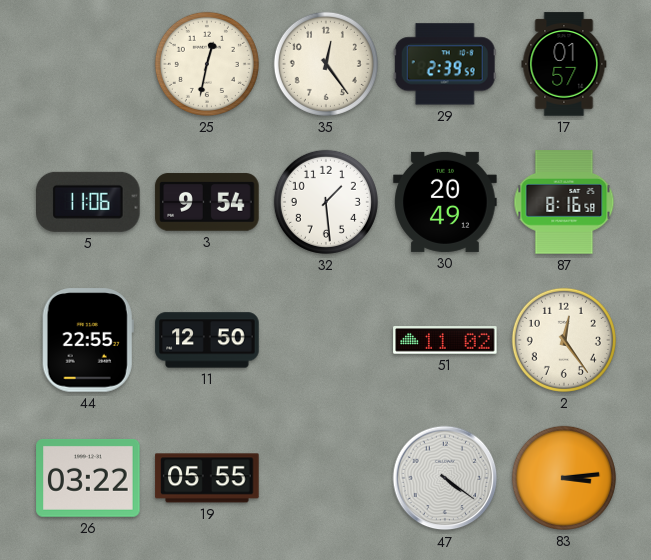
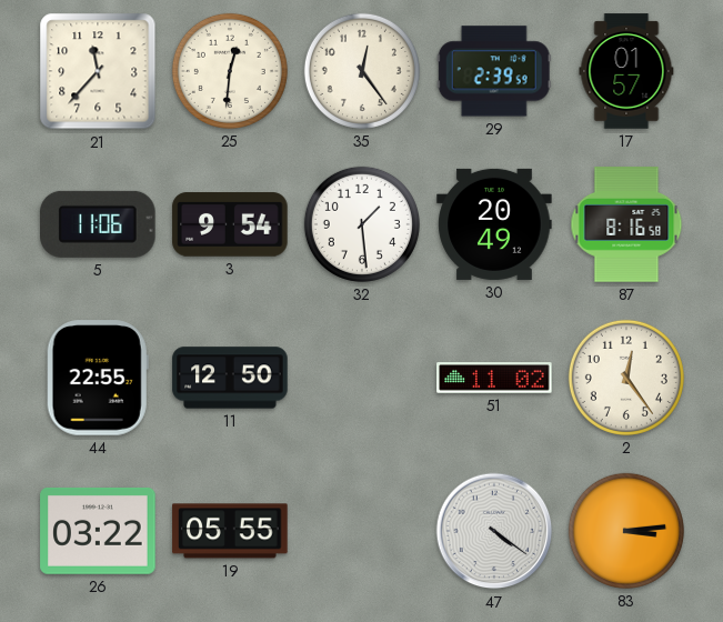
21: none -> 11:37 (98, 71)
25: 12:32 -> 12:31 (230, 71)
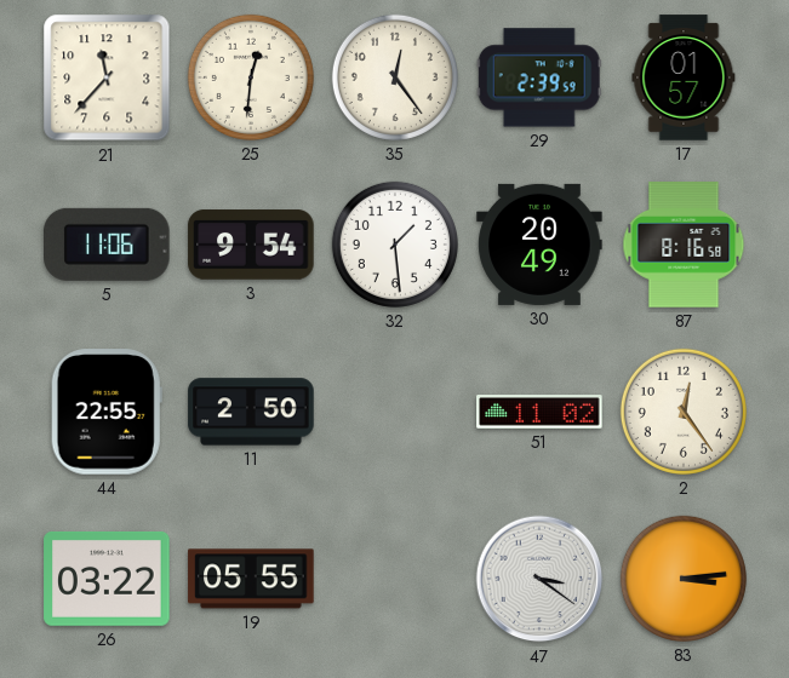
11: 12:50 -> 2:50 (251, 412)
47: 4:21 -> 3:21 (539, 579)
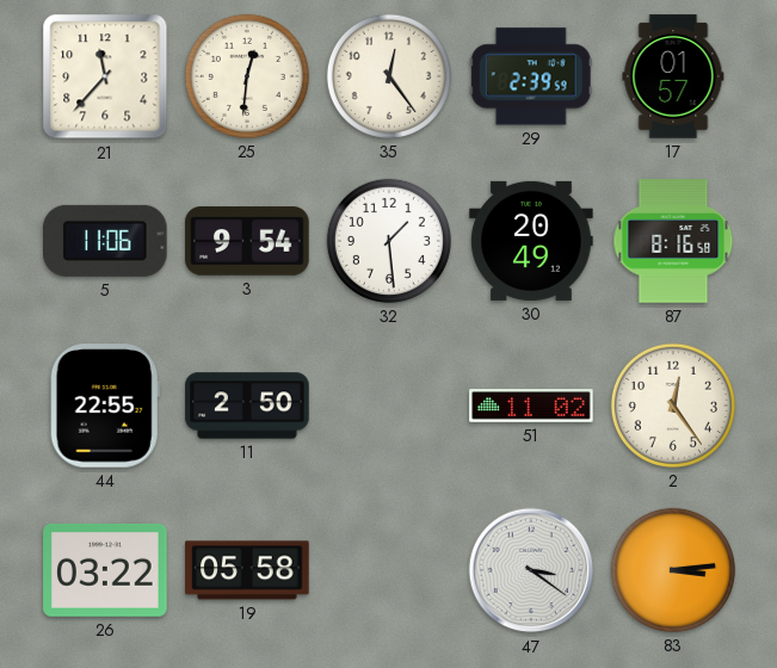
19: 05:55 -> 05:58 (247, 570)
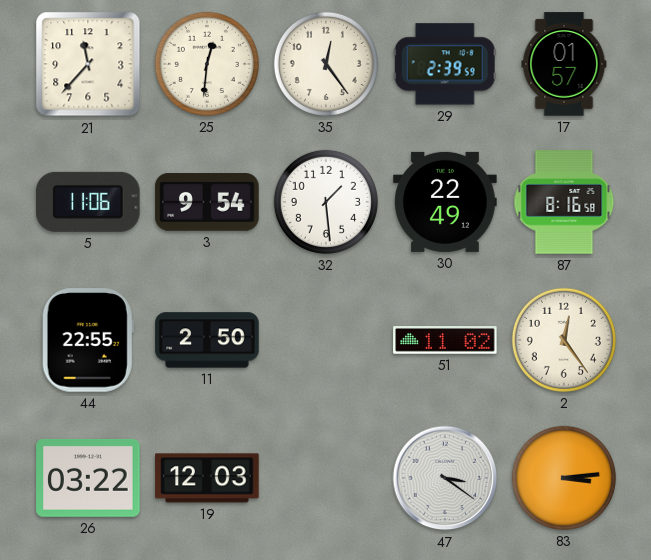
30: 20:49 -> 22:49 (445, 202)
19: 05:58 -> 12:03 (207, 478)
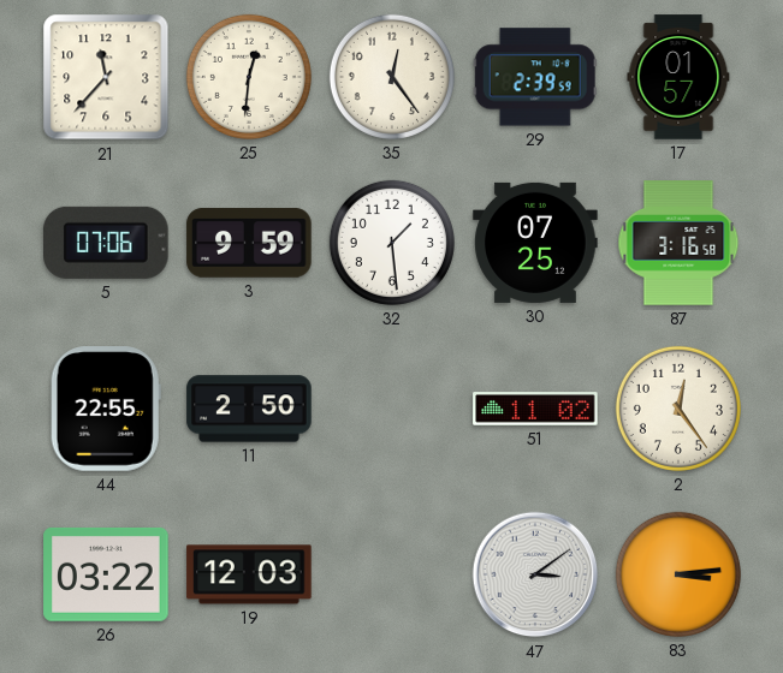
5: 11:06 -> 07:06 (107, 243)
3: 9:54 -> 9:59 (249, 243)
30: 22:49 -> 07:25 (535, 243)
87: 8:16 -> 3:16 (678, 243)
47: 3:21 -> 3:09 (535, 574)
